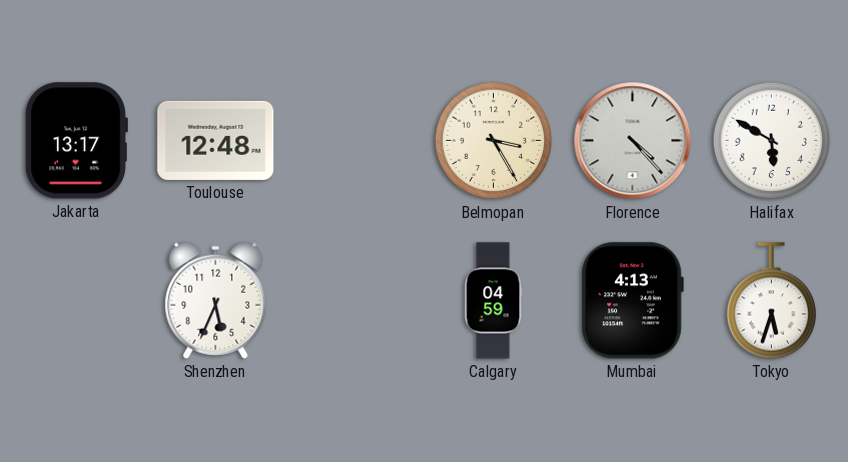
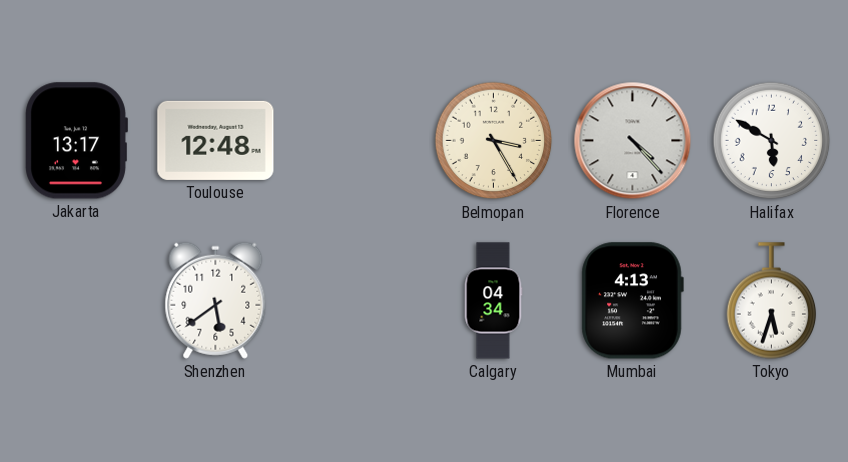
Shenzhen: 5:34 -> 5:39 (216, 300)
Calgary: 04:59 -> 04:34 (493, 301)
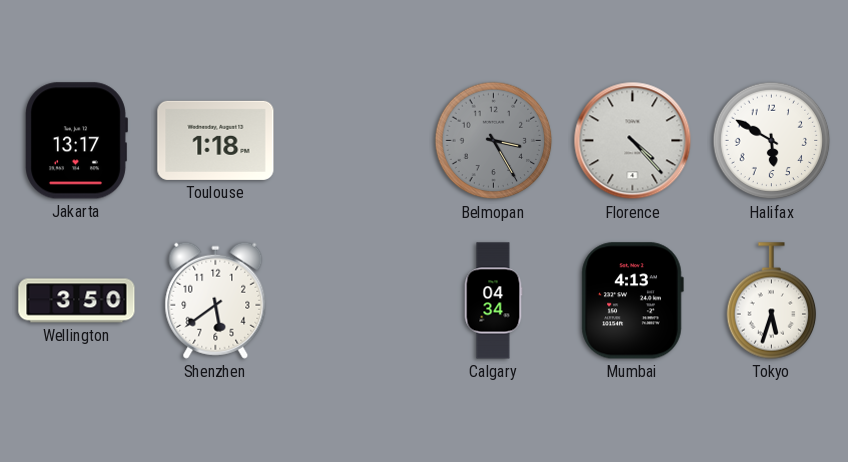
Toulouse: 12:48 -> 1:18 (216, 140)
Belmopan dial: cream -> grey (494, 141)
Wellington: none -> 3:50 (77, 301)
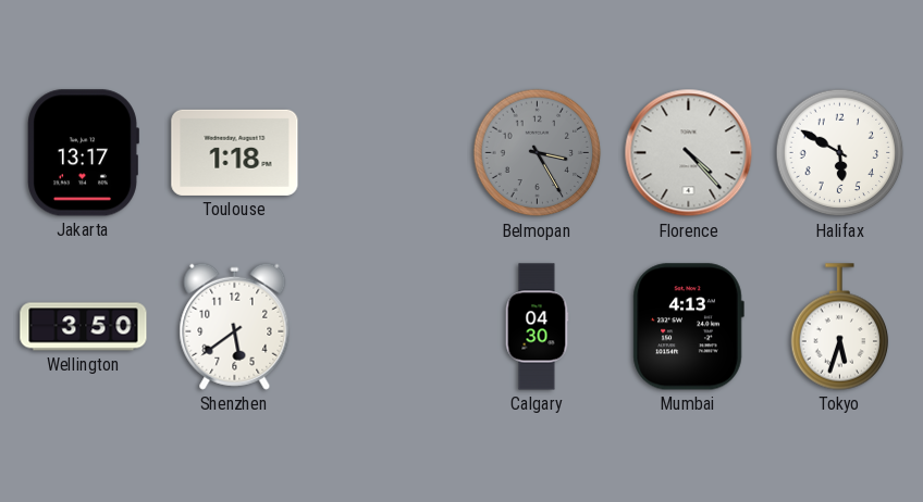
Calgary: 04:34 -> 04:30 (537, 327)
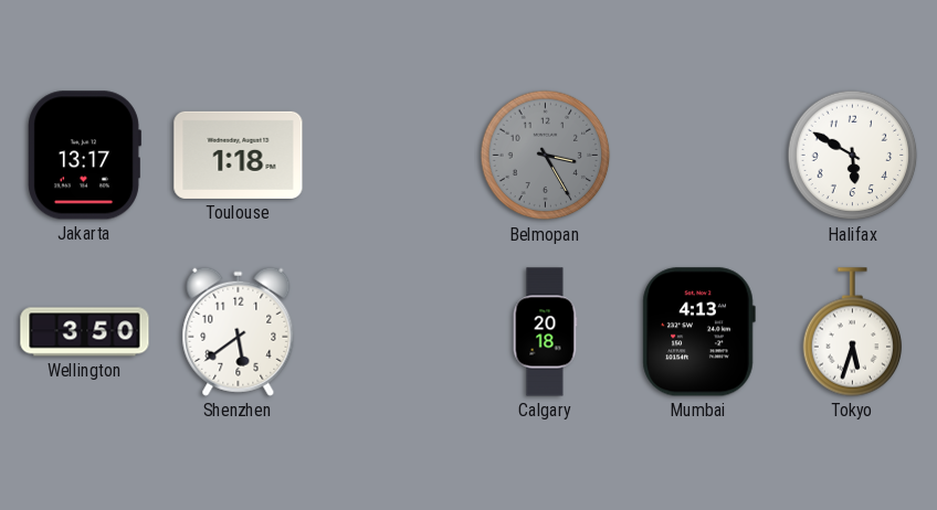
Florence: 4:23 -> none (689, 153)
Calgary: 04:30 -> 20:18 (545, 332)
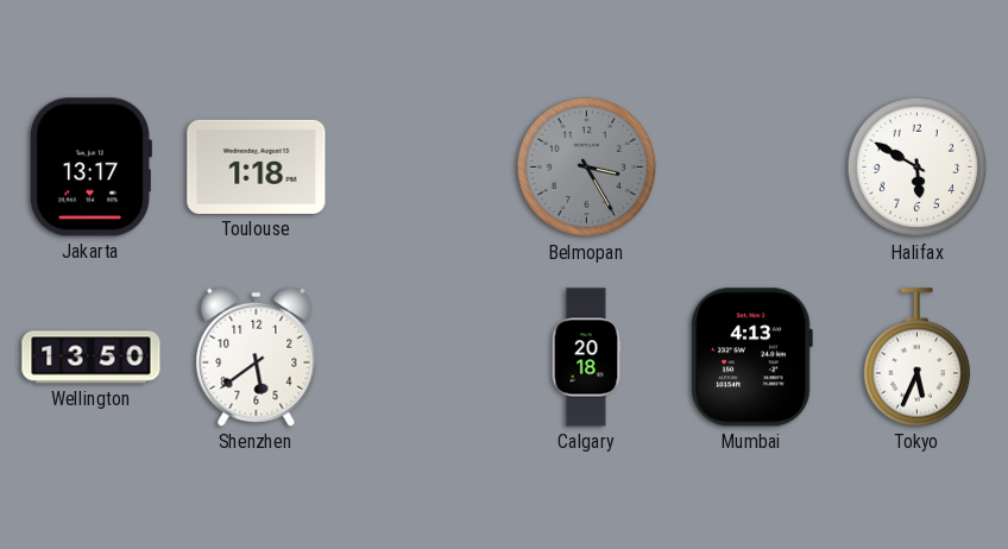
Wellington: 3:50 -> 13:50 (92, 358)
Tokyo: 5:33 -> 5:34 (918, 358)
